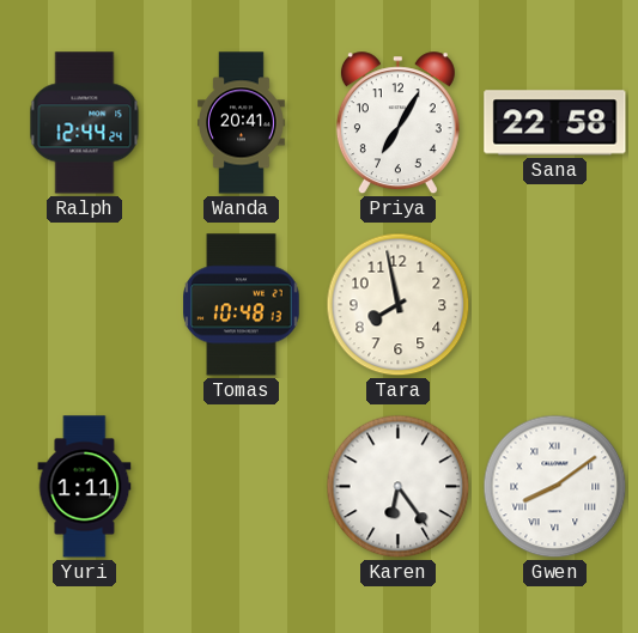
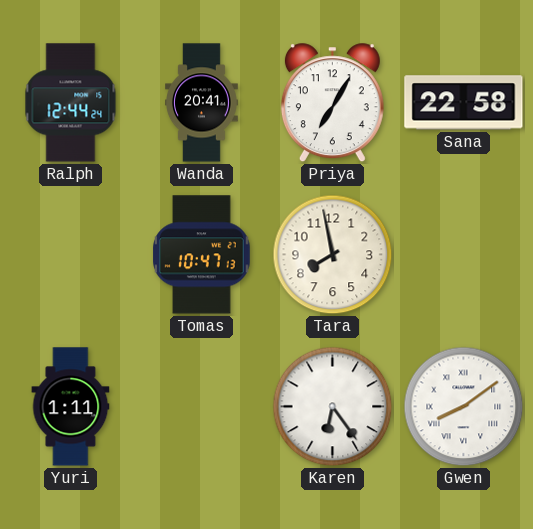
Tomas: 10:48 -> 10:47 (202, 255)
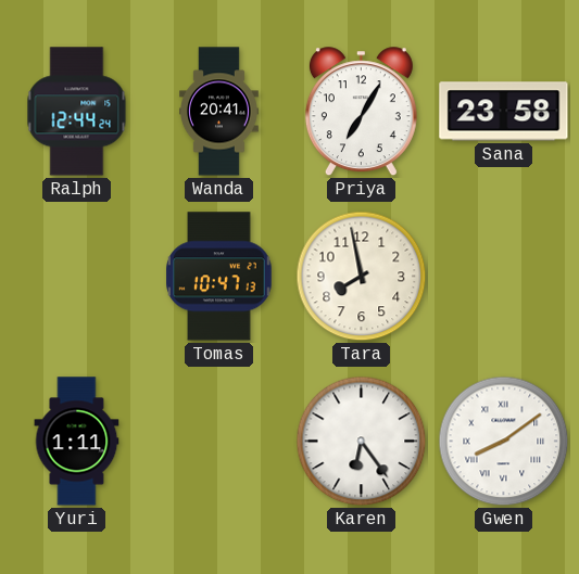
Sana: 22:58 -> 23:58 (504, 112)
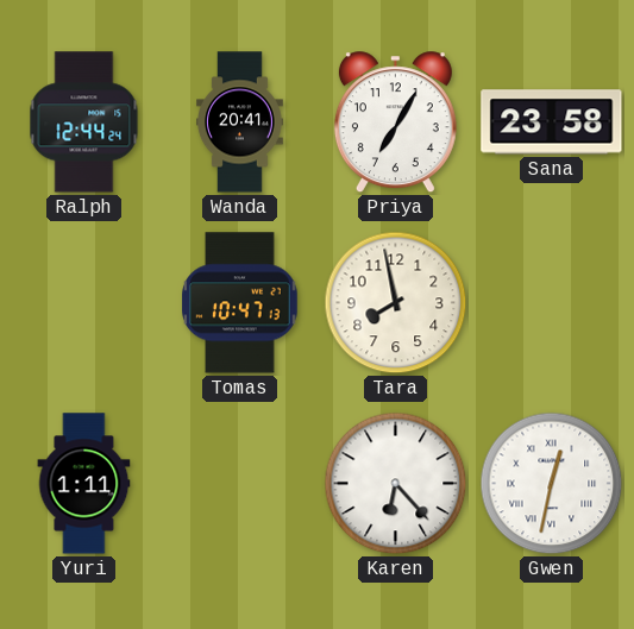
Karen: 6:24 -> 6:23 (396, 484)
Gwen: 8:09 -> 12:32 (552, 484)
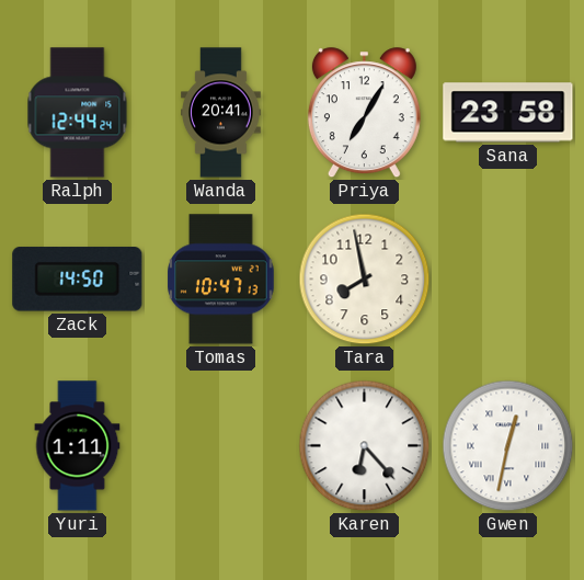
Zack: none -> 14:50 (78, 280)
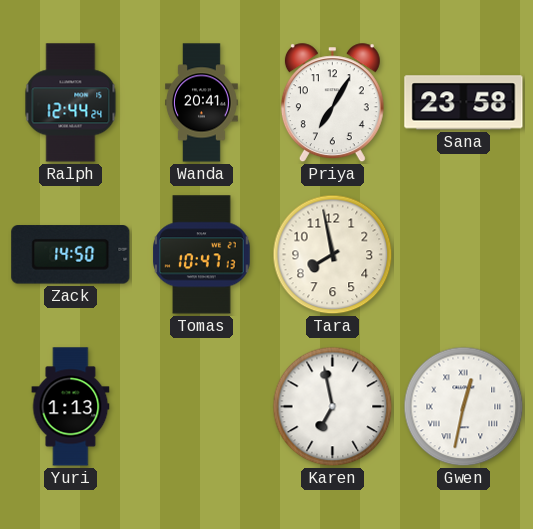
Yuri: 1:11 -> 1:13 (71, 407)
Karen: 6:23 -> 6:58 (333, 407)
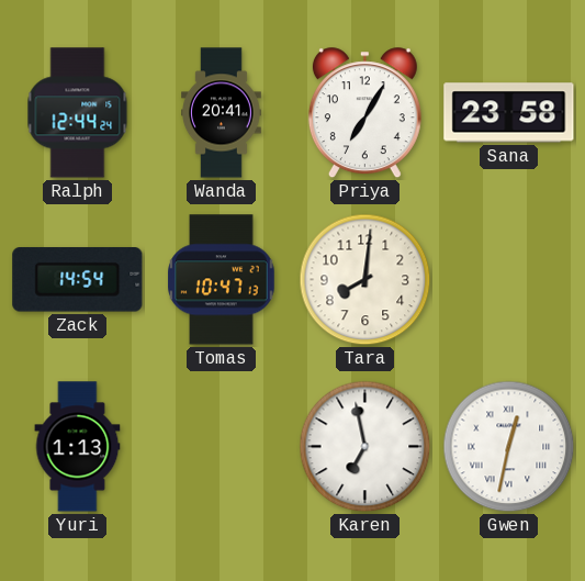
Zack: 14:50 -> 14:54 (78, 280)
Tara: 7:58 -> 8:01 (365, 280)
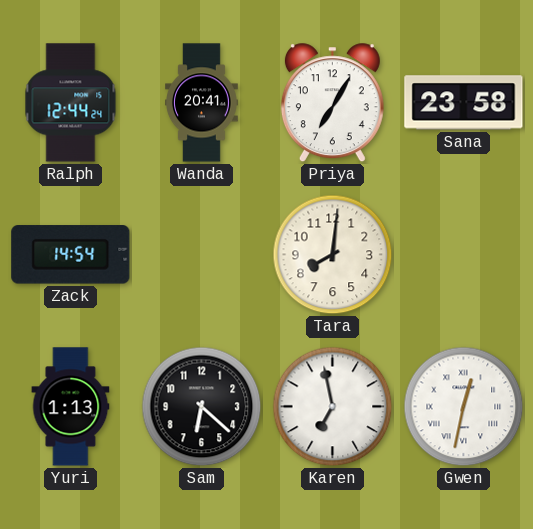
Tomas: 10:47 -> none (222, 280)
Sam: none -> 6:22 (202, 407)
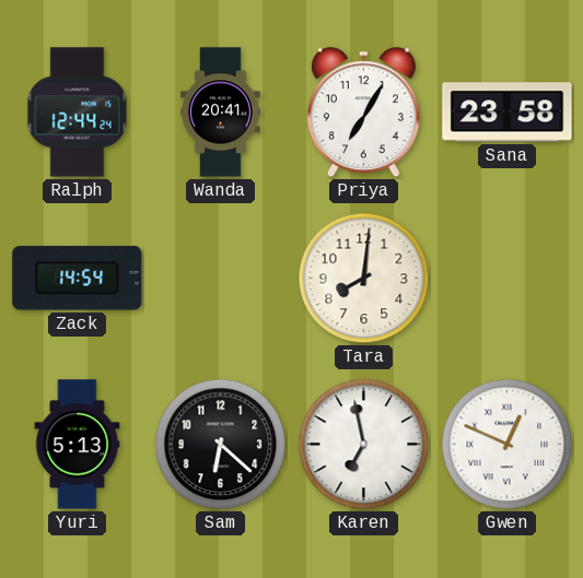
Yuri: 1:13 -> 5:13 (78, 445)
Gwen: 12:32 -> 12:49 (508, 445)
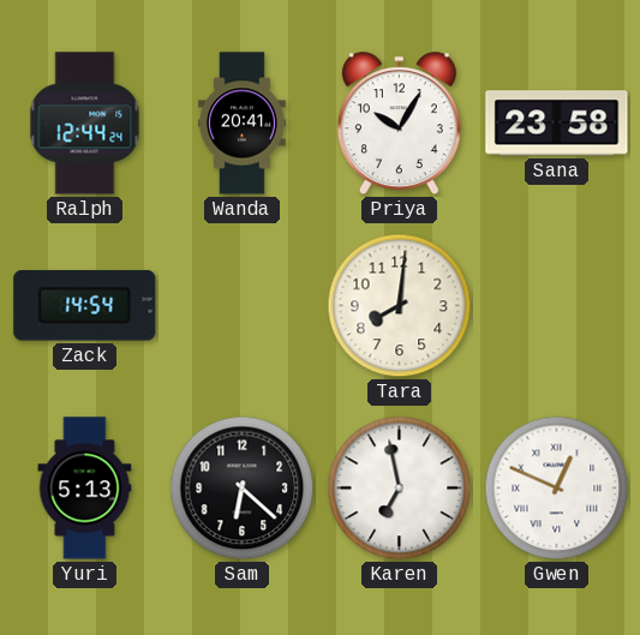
Priya: 7:05 -> 10:05 (399, 124)
